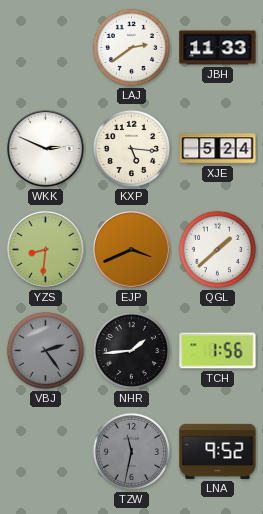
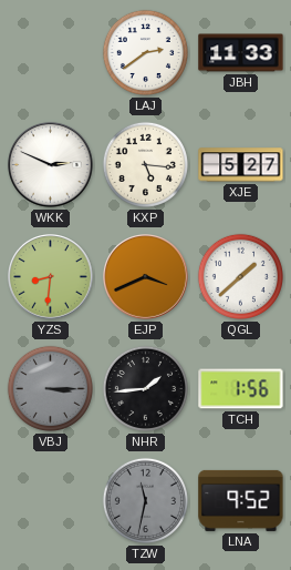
XJE: 5:24 -> 5:27 (241, 165)
VBJ: 2:24 -> 3:15 (50, 388)
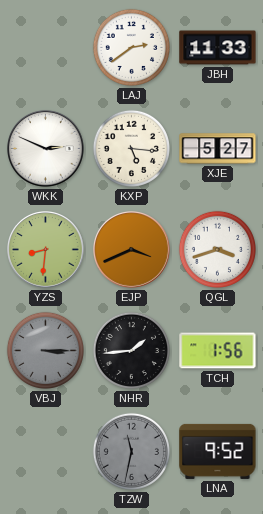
QGL: 1:38 -> 3:42 (217, 249)
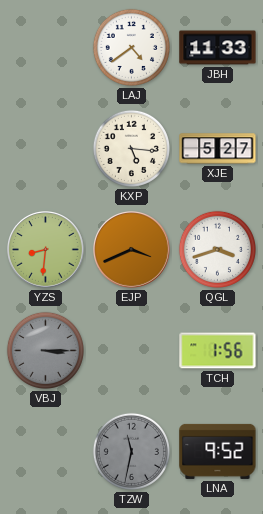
LAJ: 2:39 -> 4:39 (131, 47)
WKK: 2:49 -> none (46, 149)
NHR: 1:44 -> none (131, 350)
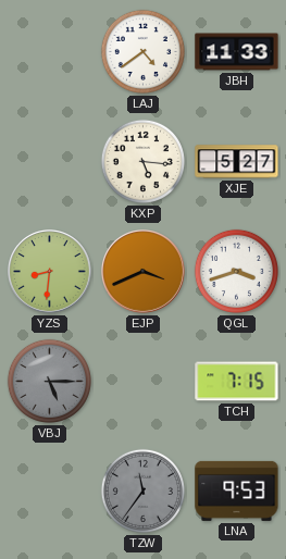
VBJ: 3:15 -> 5:15 (49, 381)
TCH: 1:56 -> 7:15 (237, 382)
TZW: 11:32 -> 11:36 (142, 490)
LNA: 9:52 -> 9:53 (237, 490)
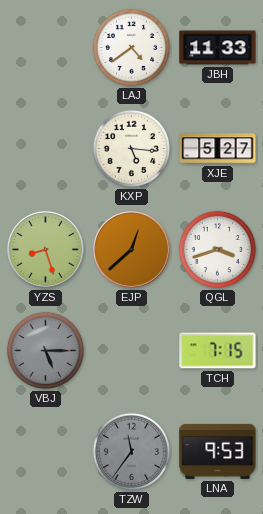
YZS: 8:31 -> 8:27 (46, 250)
EJP: 3:41 -> 12:38 (132, 250)
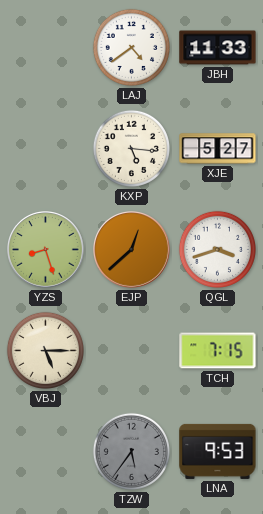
VBJ dial: grey -> cream (45, 350)
TZW: 11:36 -> 5:36 (131, 451)
